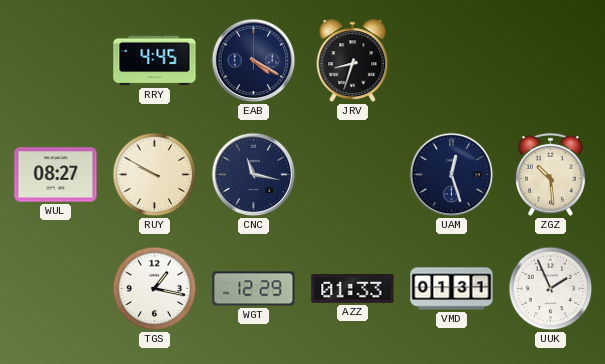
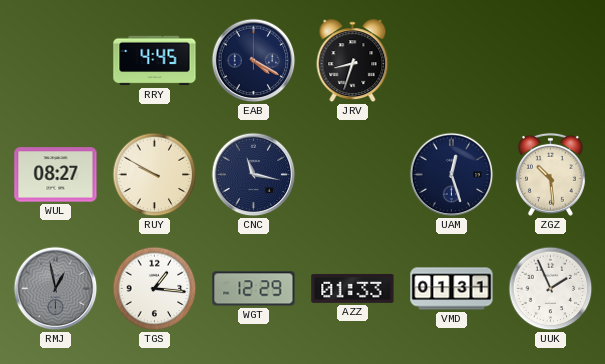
RMJ: none -> 12:58 (56, 289)
TGS: 1:17 -> 1:16 (155, 289)
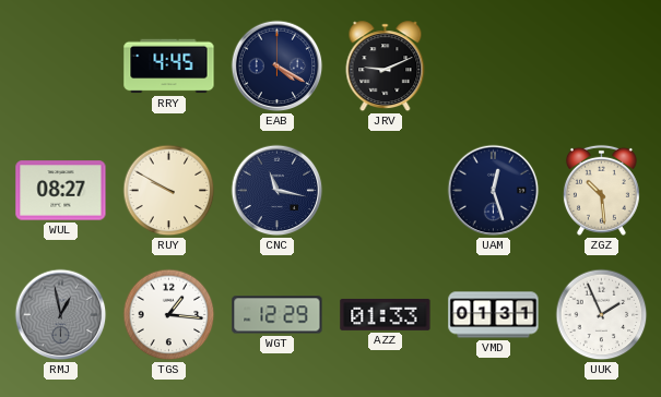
JRV: 8:33 -> 9:11 (386, 67)
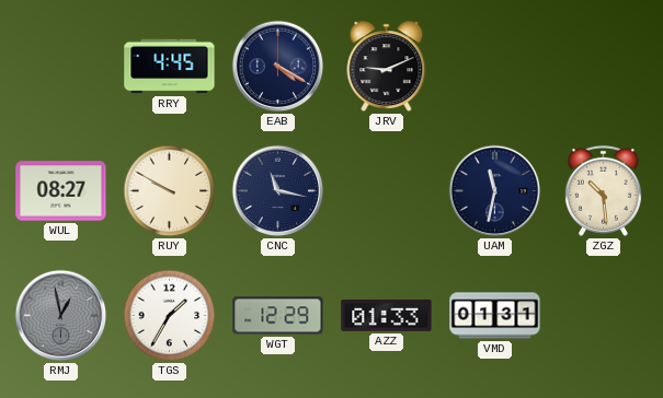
UAM: 12:27 -> 11:32 (495, 191)
TGS: 1:16 -> 1:35 (170, 316)
UUK: 1:56 -> none (602, 315)
